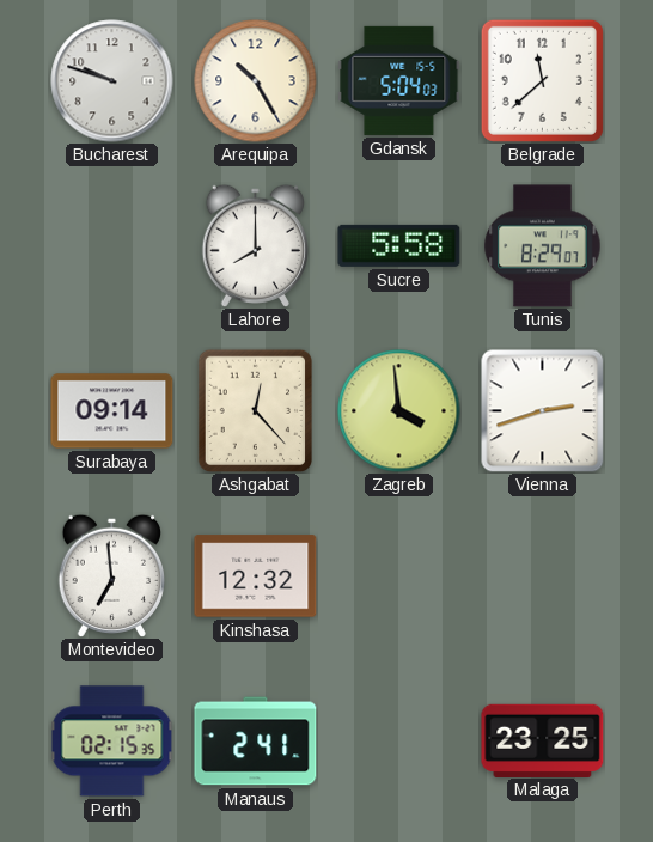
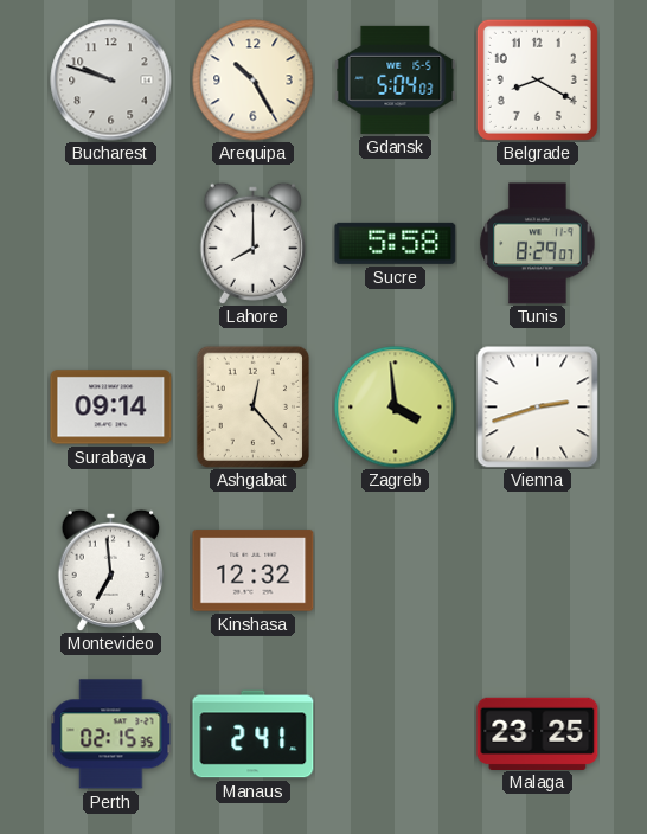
Belgrade: 11:38 -> 8:20 (537, 79)
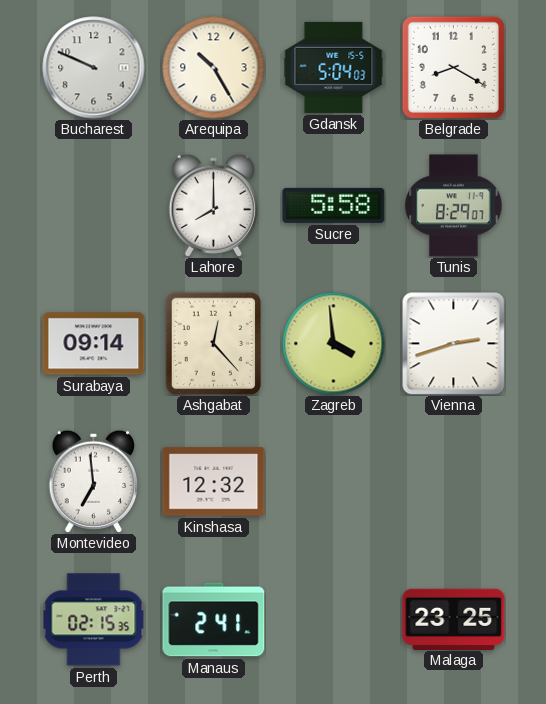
Bucharest: 9:48 -> 9:49 (94, 68)
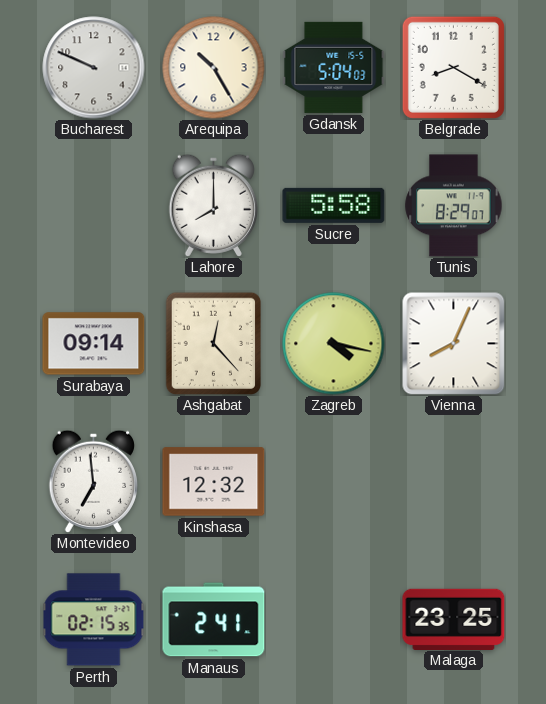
Zagreb: 3:59 -> 4:17 (334, 344)
Vienna: 2:42 -> 8:04 (454, 344)
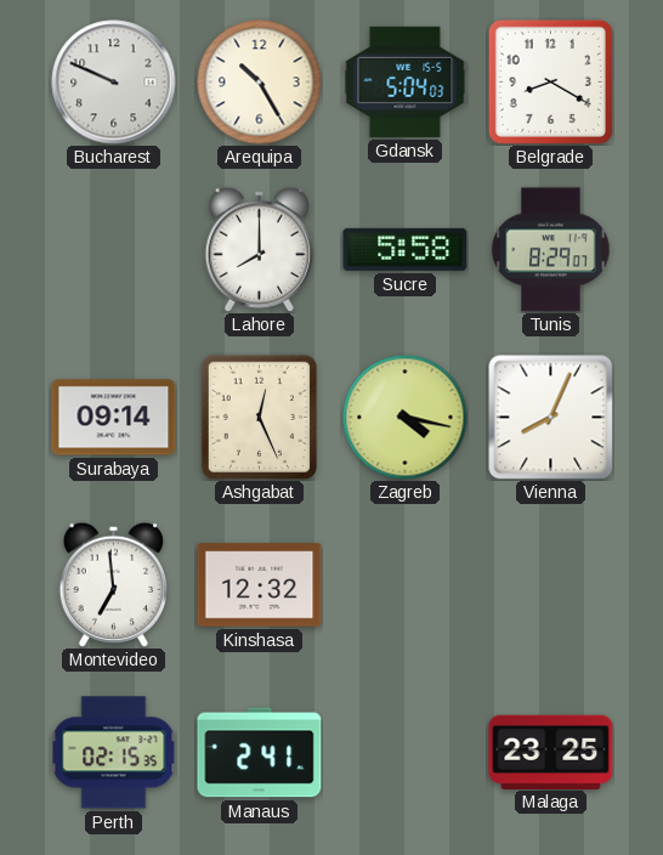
Ashgabat: 12:23 -> 12:26 (259, 417)
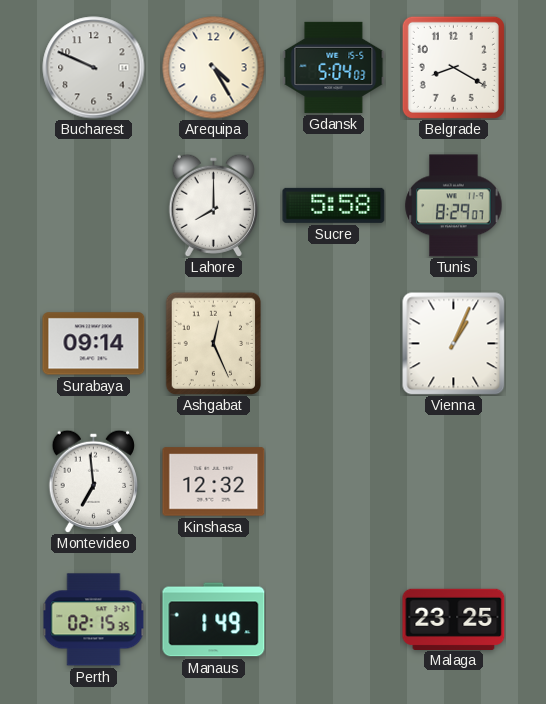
Arequipa: 10:25 -> 4:25 (214, 68)
Zagreb: 4:17 -> none (406, 418)
Vienna: 8:04 -> 1:04 (454, 344)
Manaus: 2:41 -> 1:49 (214, 620)
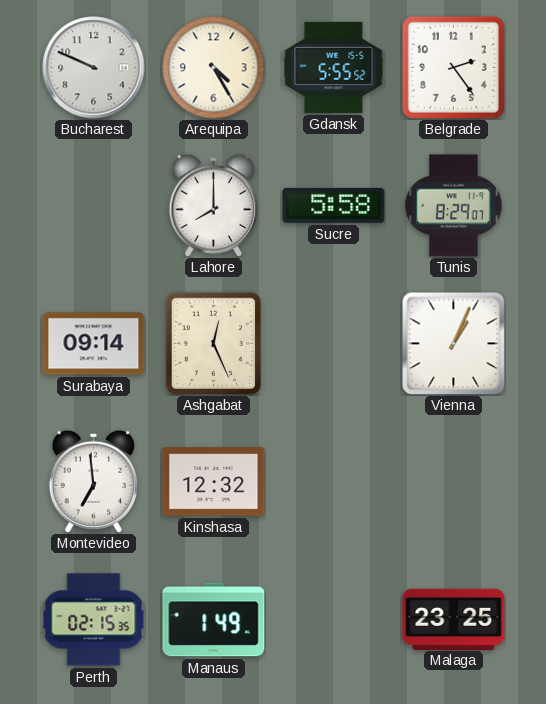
Gdansk: 5:04 -> 5:55 (334, 67)
Belgrade: 8:20 -> 2:24 (453, 67)
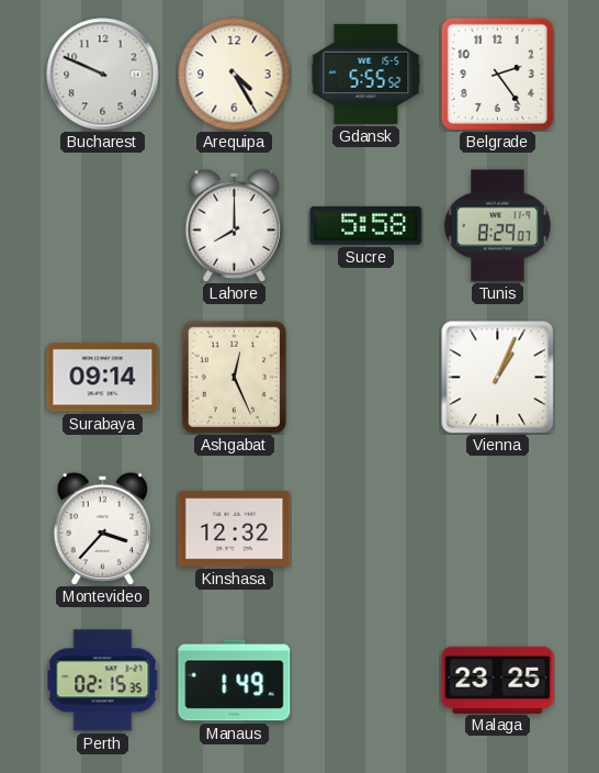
Montevideo: 6:59 -> 3:37 (102, 528)
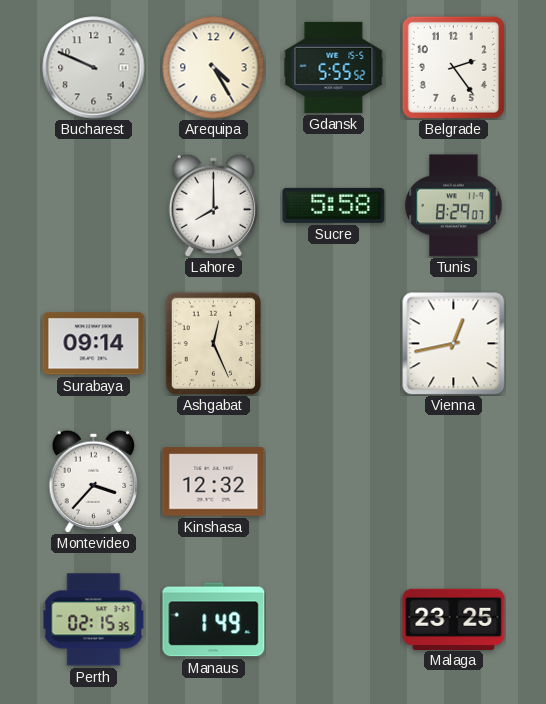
Vienna: 1:04 -> 12:43 (454, 344)
